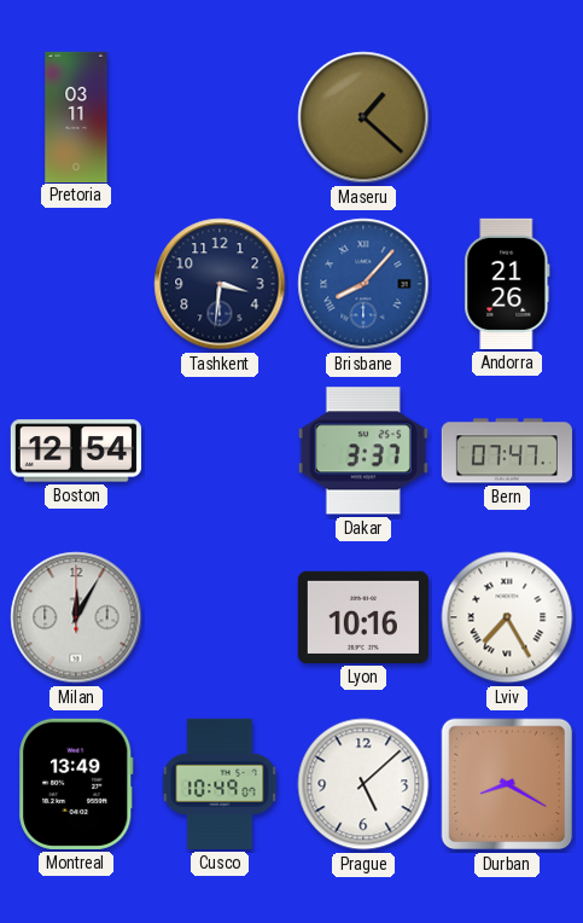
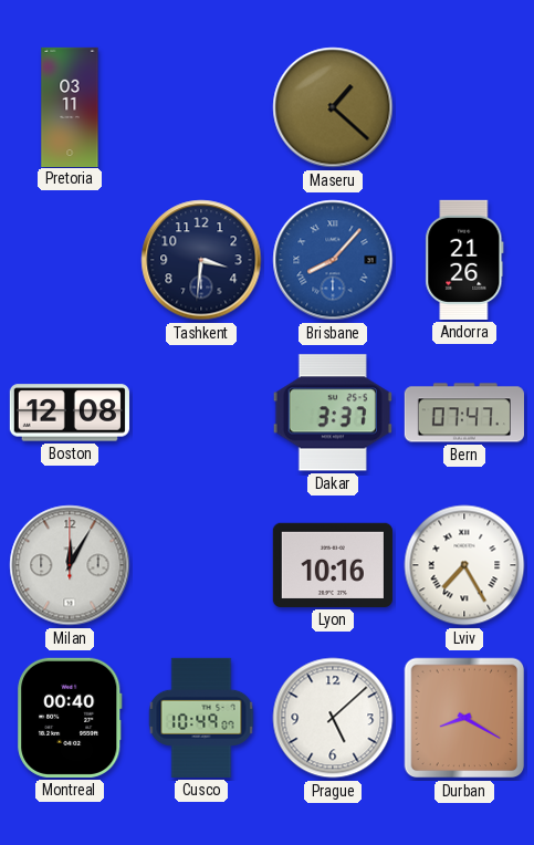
Boston: 12:54 -> 12:08 (70, 413)
Montreal: 13:49 -> 00:40 (70, 718)
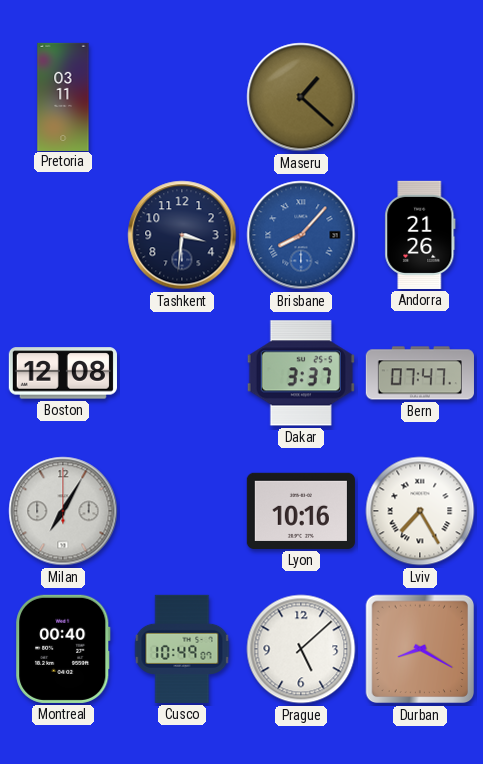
Milan: 12:05 -> 7:05 (63, 511)
